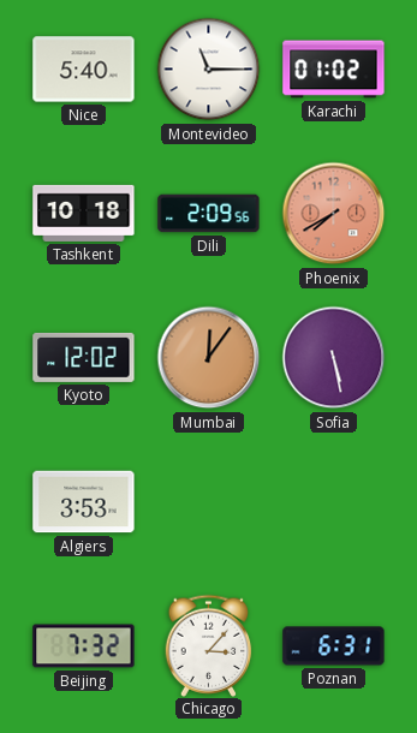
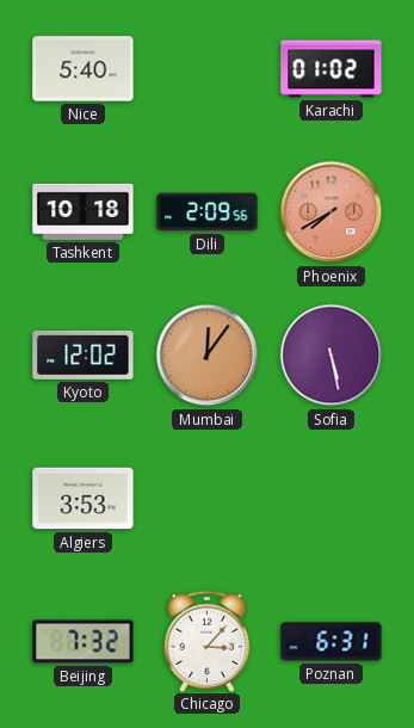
Montevideo: 11:15 -> none (209, 70)
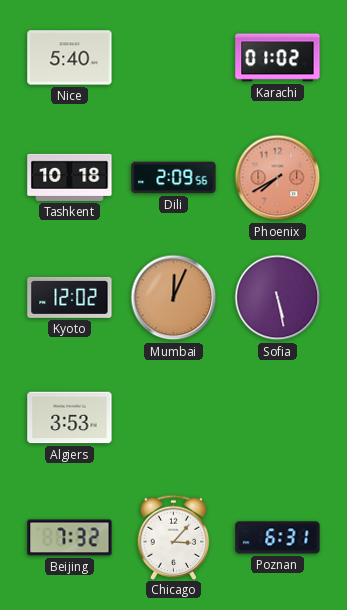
Mumbai: 12:06 -> 12:04 (174, 298)
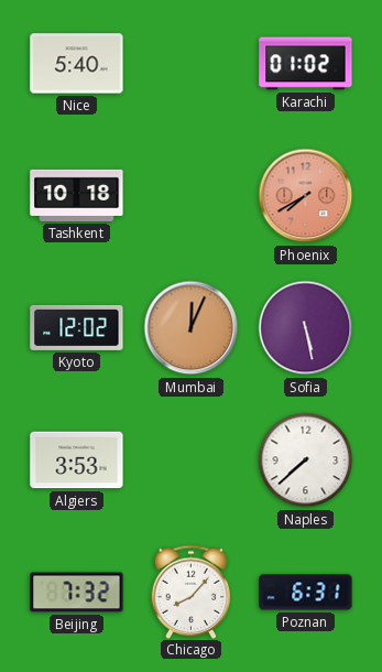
Dili: 2:09 -> none (174, 178)
Naples: none -> 7:38 (306, 460)
Chicago: 3:07 -> 8:07 (192, 592)
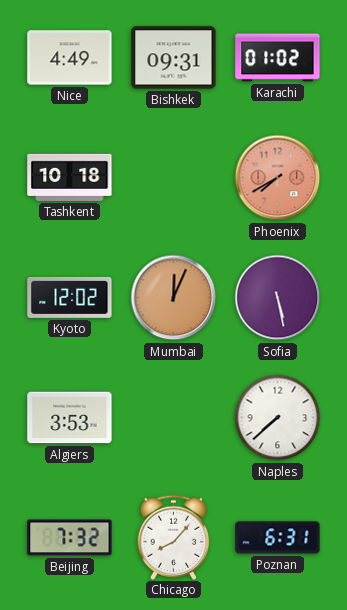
Nice: 5:40 -> 4:49 (70, 58)
Bishkek: none -> 09:31 (174, 58)
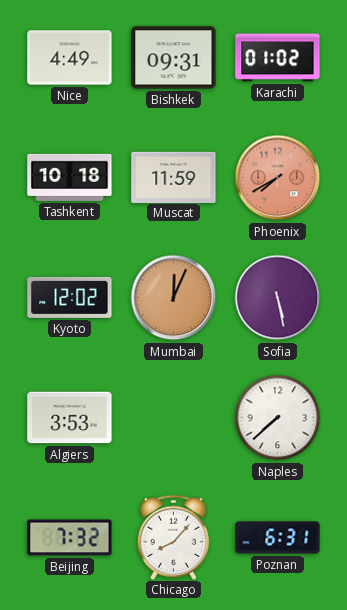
Muscat: none -> 11:59 (174, 177)
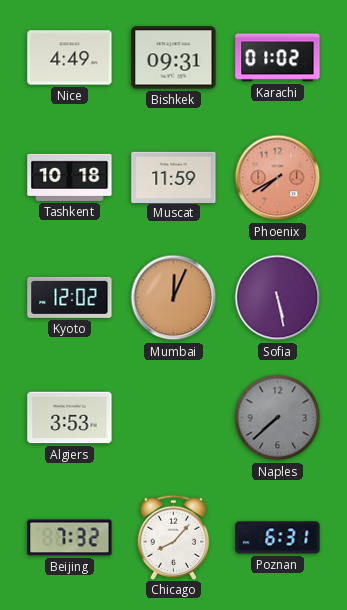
Naples dial: white -> grey (278, 418)
